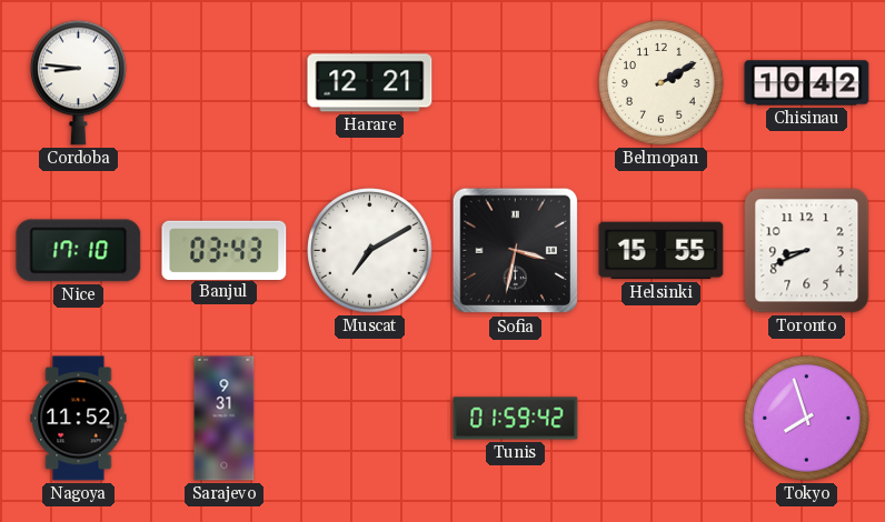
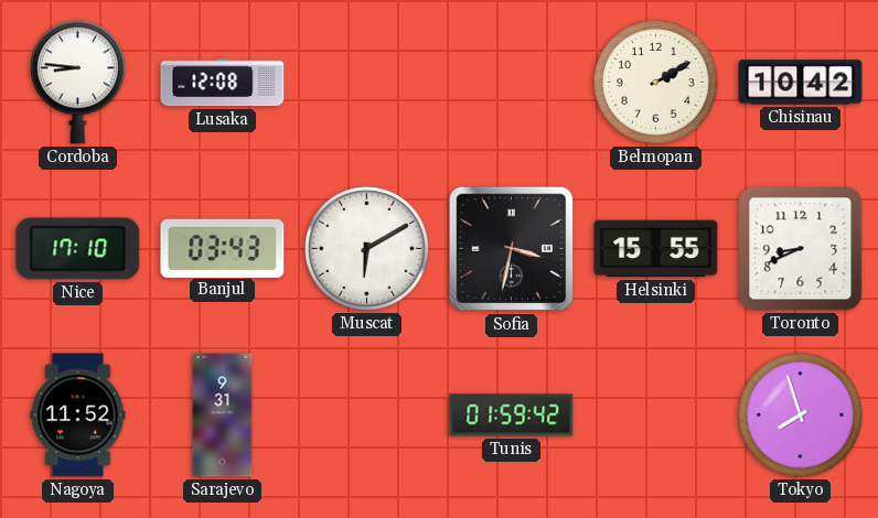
Lusaka: none -> 12:08 (223, 83)
Harare: 12:21 -> none (370, 83)
Muscat: 7:10 -> 6:10 (367, 249)
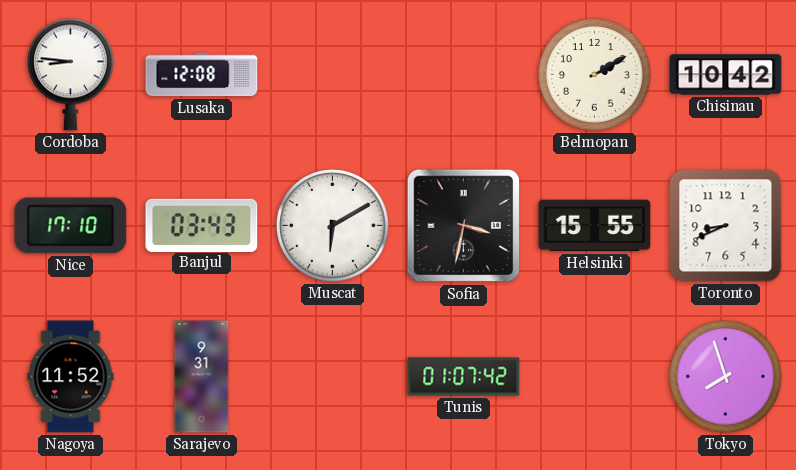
Tunis: 01:59 -> 01:07 (464, 377)
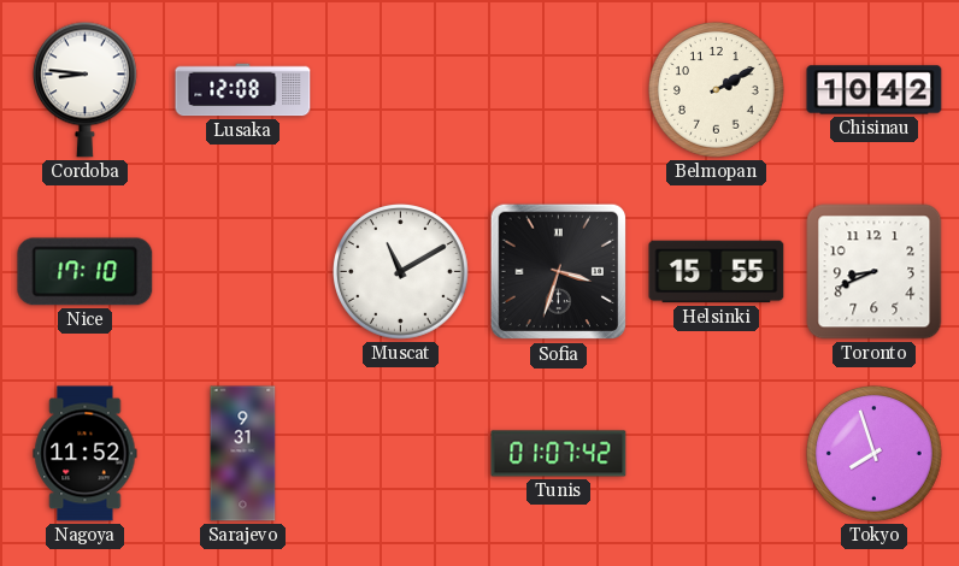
Banjul: 03:43 -> none (202, 225)
Muscat: 6:10 -> 11:10 (401, 272)
Sofia: 3:32 -> 3:33 (559, 272)
